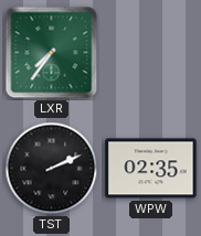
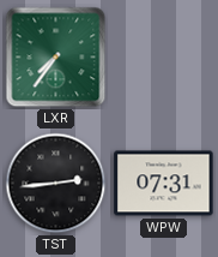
TST: 2:11 -> 2:44 (56, 184)
WPW: 02:35 -> 07:31 (164, 184)
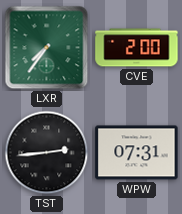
CVE: none -> 2:00 (137, 48)
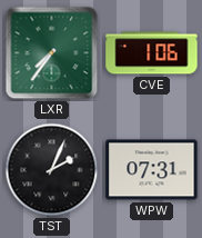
CVE: 2:00 -> 1:06 (152, 53)
TST: 2:44 -> 2:04 (52, 170)
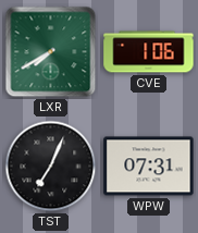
LXR: 7:36 -> 7:40 (51, 52)
TST: 2:04 -> 7:04 (51, 167)
